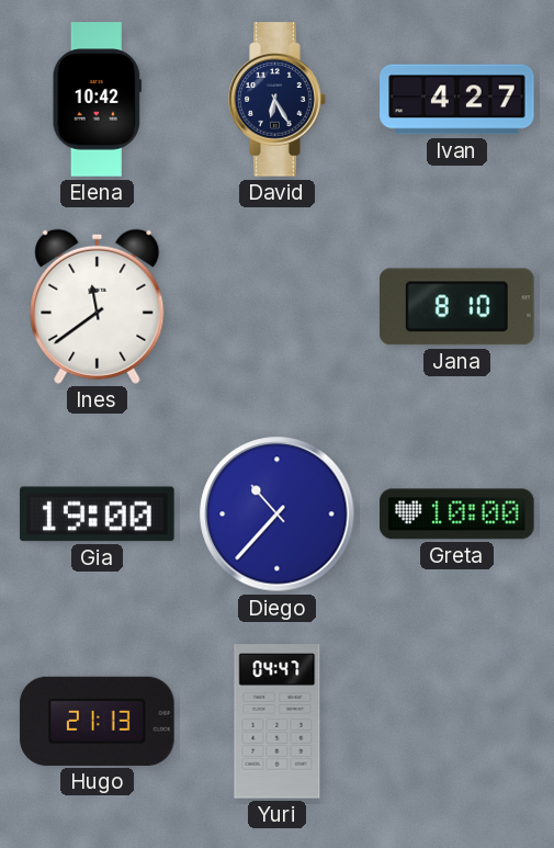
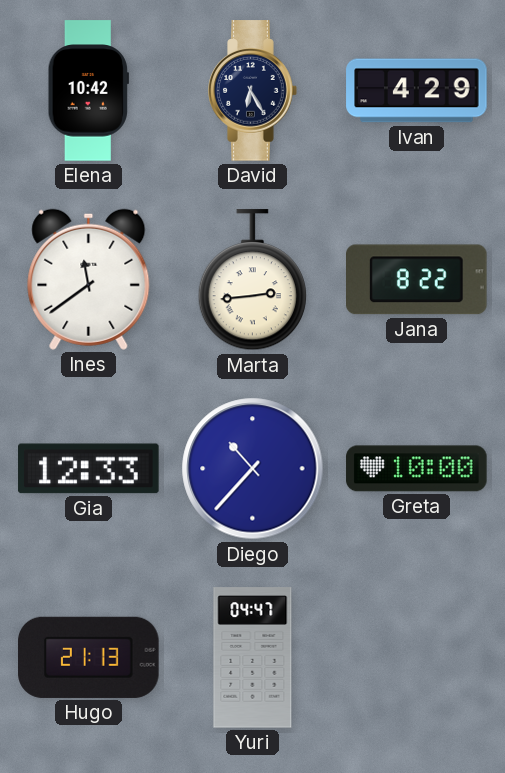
Ivan: 4:27 -> 4:29 (417, 91)
Marta: none -> 2:44 (252, 280)
Jana: 8:10 -> 8:22 (417, 280)
Gia: 19:00 -> 12:33 (89, 469)
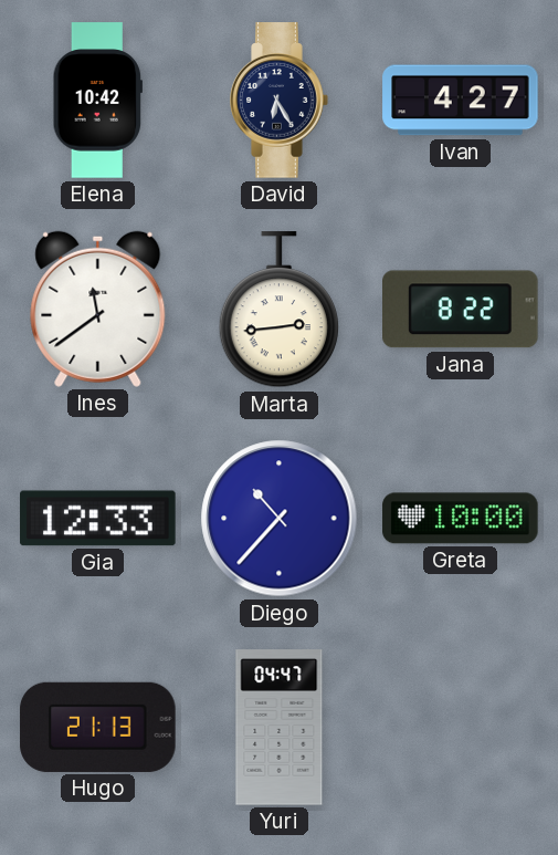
Ivan: 4:29 -> 4:27 (461, 101)
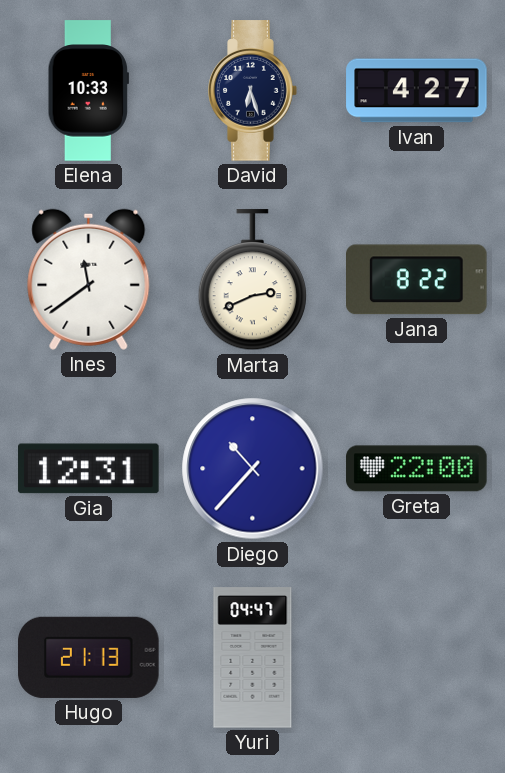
Elena: 10:42 -> 10:33 (88, 91)
David: 6:25 -> 6:27 (253, 91)
Marta: 2:44 -> 2:41 (252, 280)
Gia: 12:33 -> 12:31 (89, 469)
Greta: 10:00 -> 22:00 (417, 469)
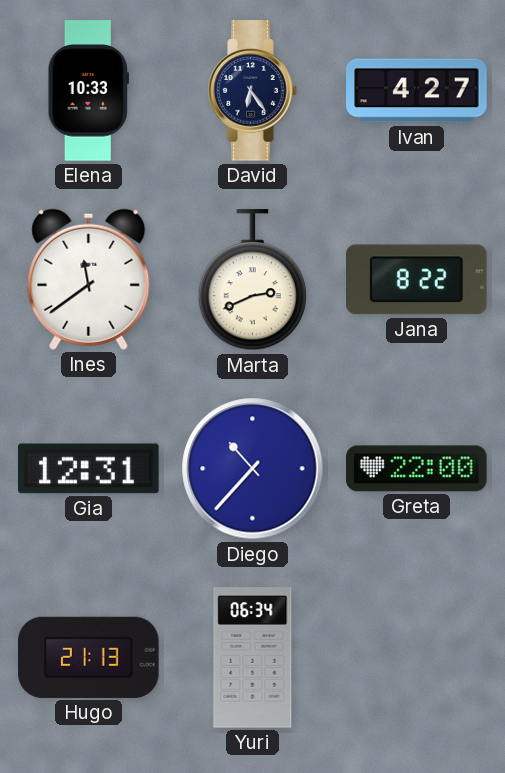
David: 6:27 -> 6:24 (253, 91)
Yuri: 04:47 -> 06:34 (253, 658)
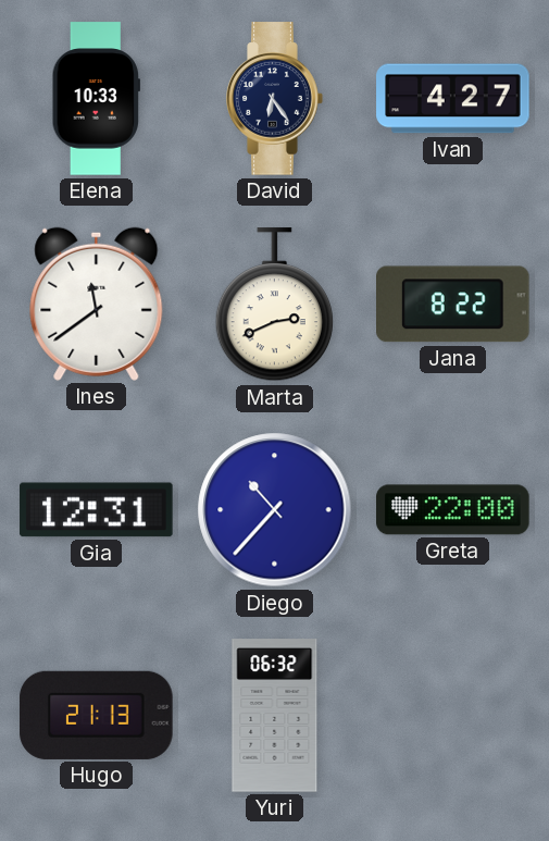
Yuri: 06:34 -> 06:32 (275, 716)
